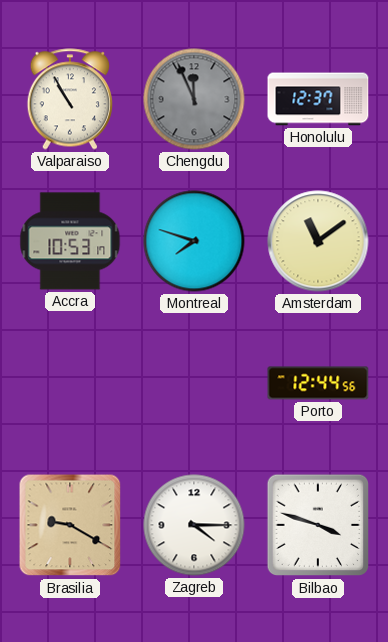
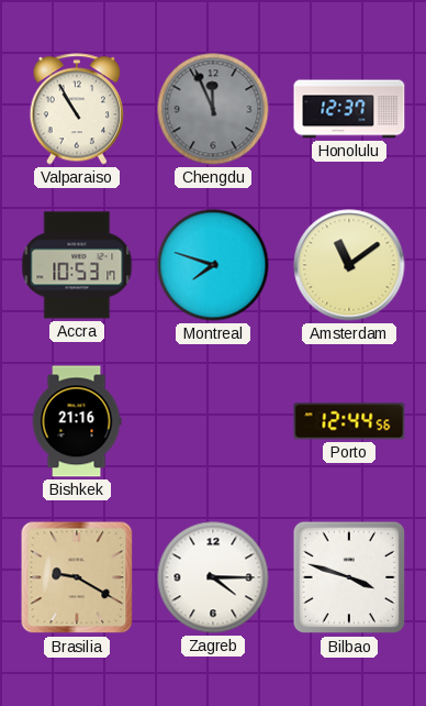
Bishkek: none -> 21:16 (77, 421)
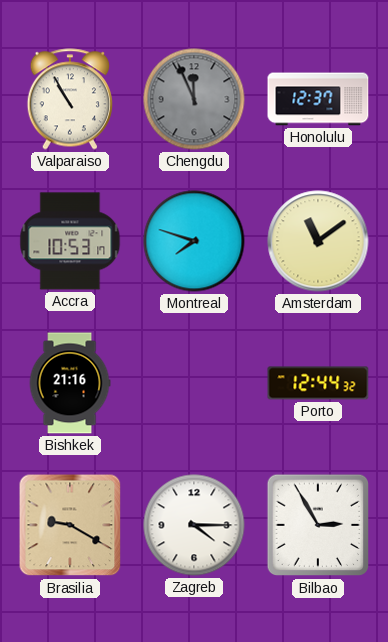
Porto: 12:44:56 -> 12:44:32 (318, 383)
Bilbao: 3:48 -> 2:55 (318, 525)
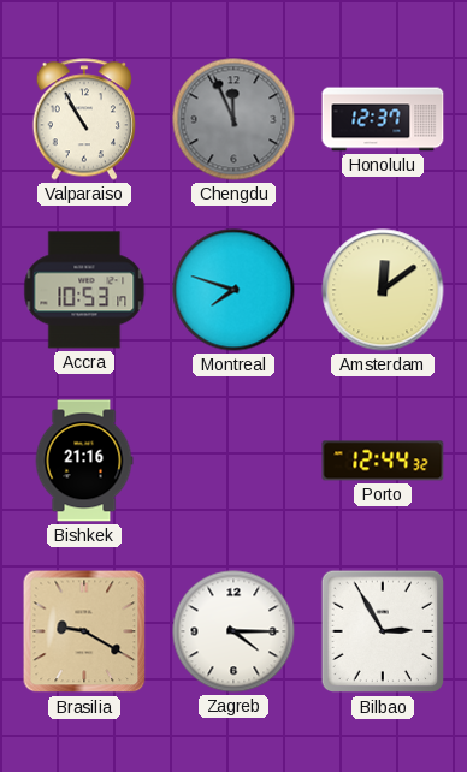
Amsterdam: 11:09 -> 12:09 (383, 290)
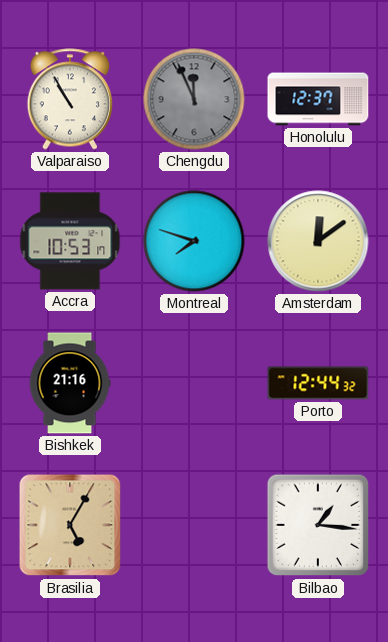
Brasilia: 9:20 -> 5:05 (70, 525)
Zagreb: 4:15 -> none (233, 631)
Bilbao: 2:55 -> 1:16 (318, 525)
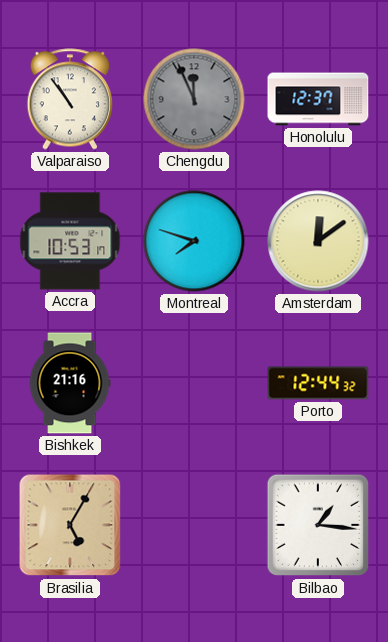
Valparaiso: 10:55 -> 10:54 (69, 99)
